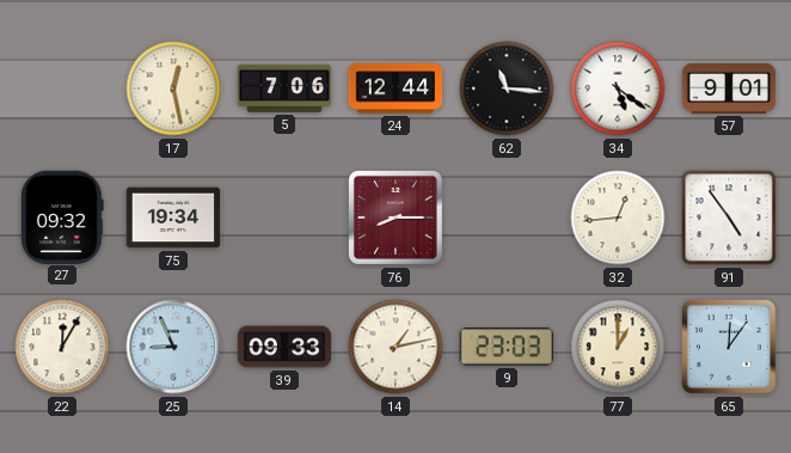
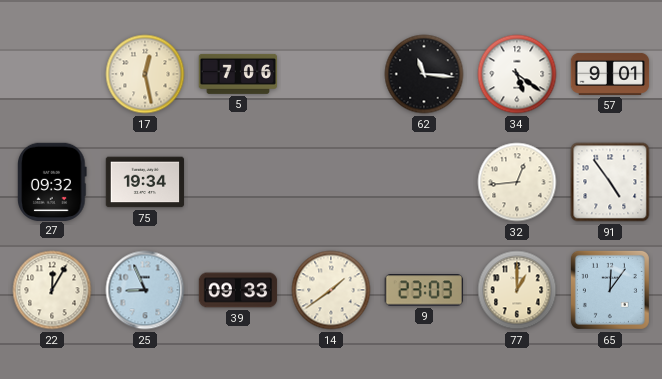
24: 12:44 -> none (395, 88)
76: 8:15 -> none (395, 218)
14: 1:13 -> 1:39 (331, 290)
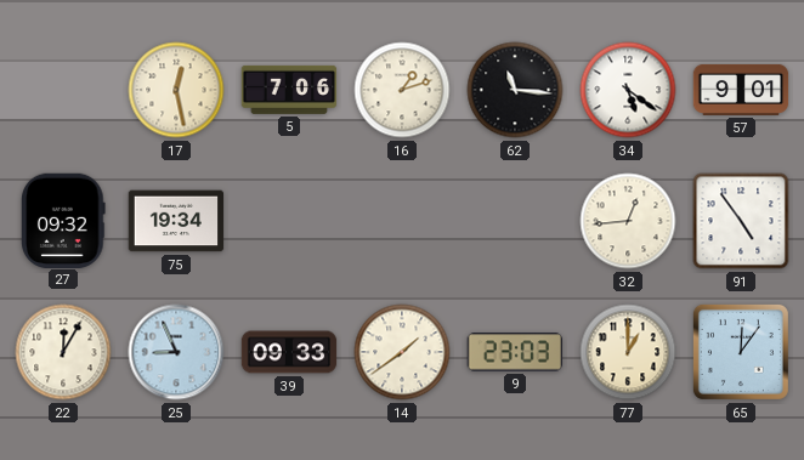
16: none -> 1:12 (402, 90)
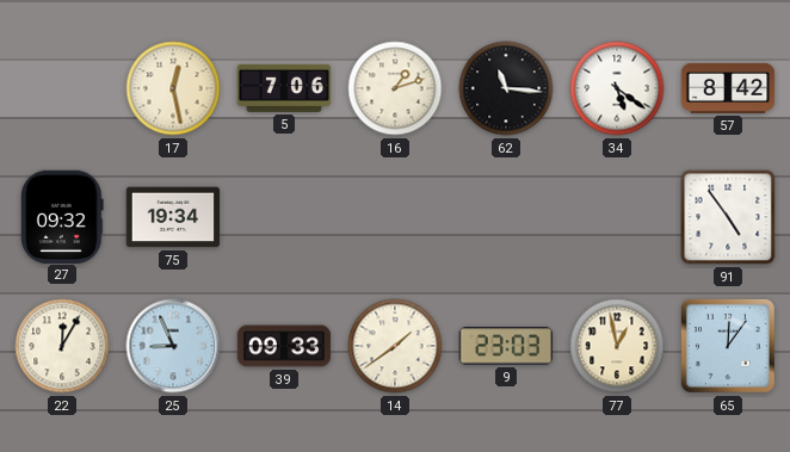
57: 9:01 -> 8:42 (728, 88)
32: 12:44 -> none (628, 221)
77: 1:00 -> 12:58 (617, 346)
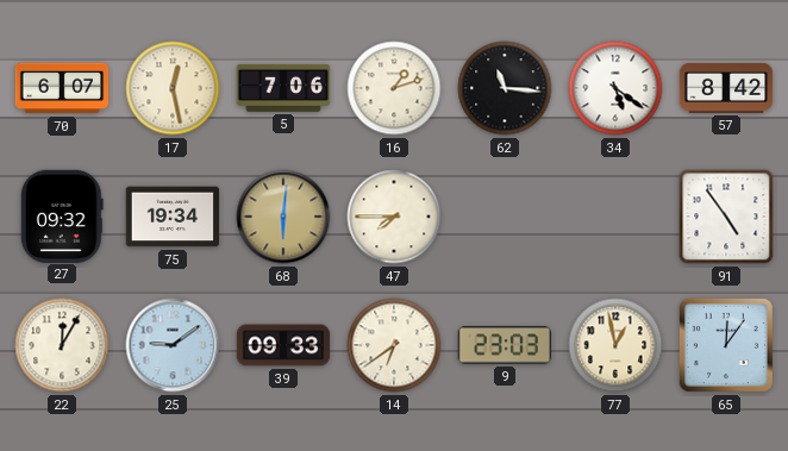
70: none -> 6:07 (62, 88)
68: none -> 6:01 (283, 217)
47: none -> 7:45 (394, 217)
25: 8:56 -> 9:09 (173, 345)
14: 1:39 -> 6:39 (394, 345)
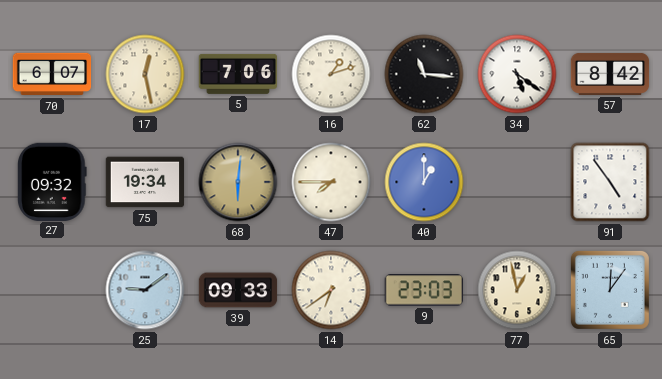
40: none -> 1:00 (424, 182)
22: 12:05 -> none (62, 345)
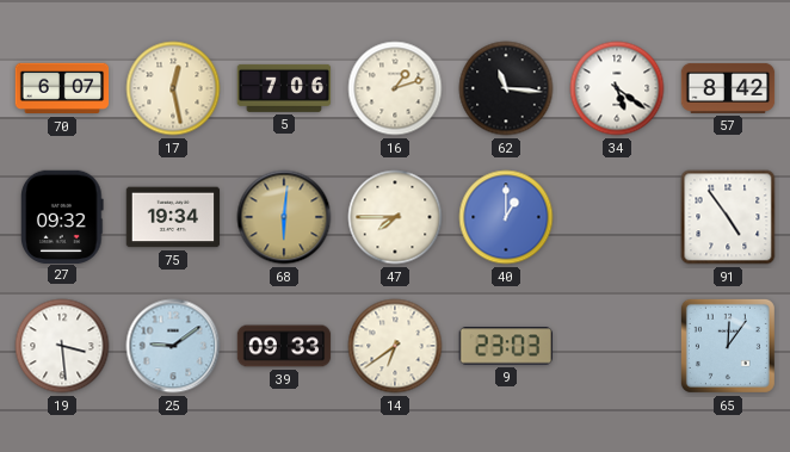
19: none -> 3:29 (62, 346)
77: 12:58 -> none (517, 290)
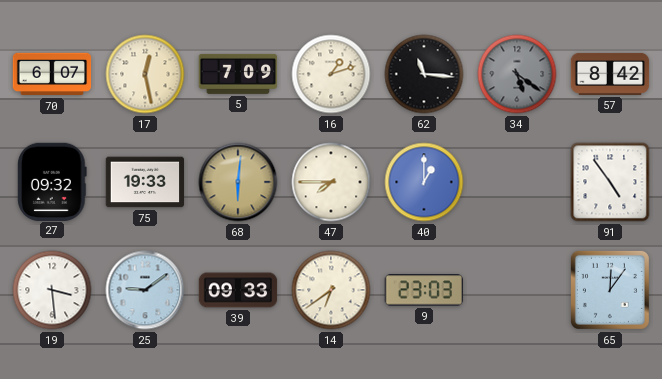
5: 7:06 -> 7:09 (238, 74)
34 dial: white -> grey (517, 74)
75: 19:34 -> 19:33 (145, 182)
